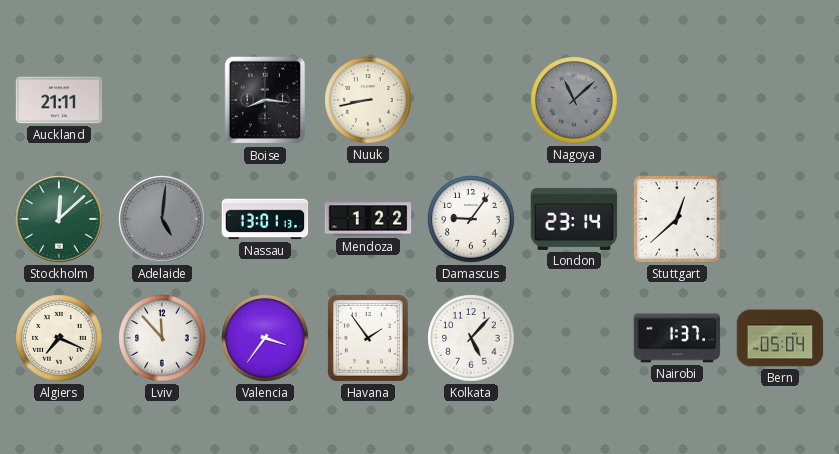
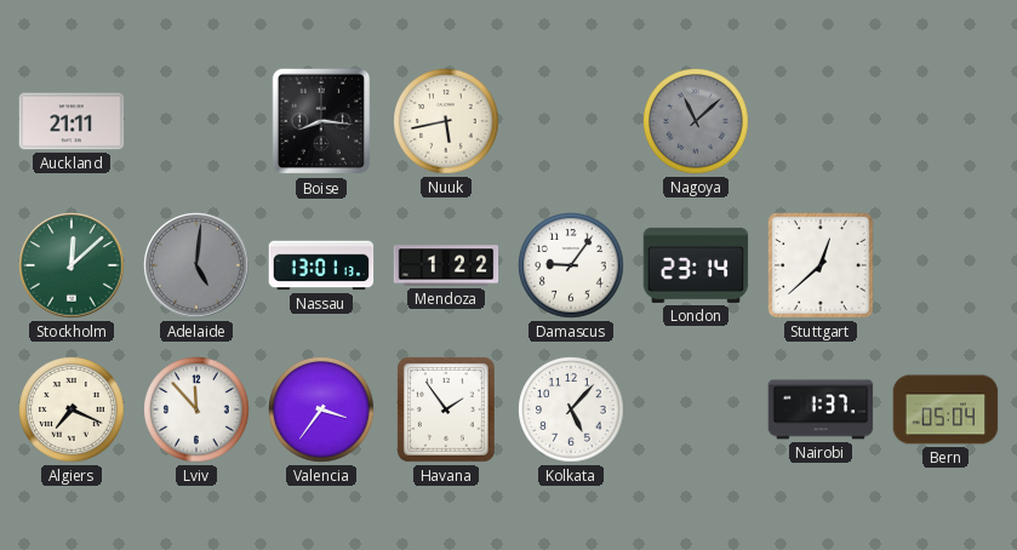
Nuuk: 8:43 -> 5:43 (446, 121)
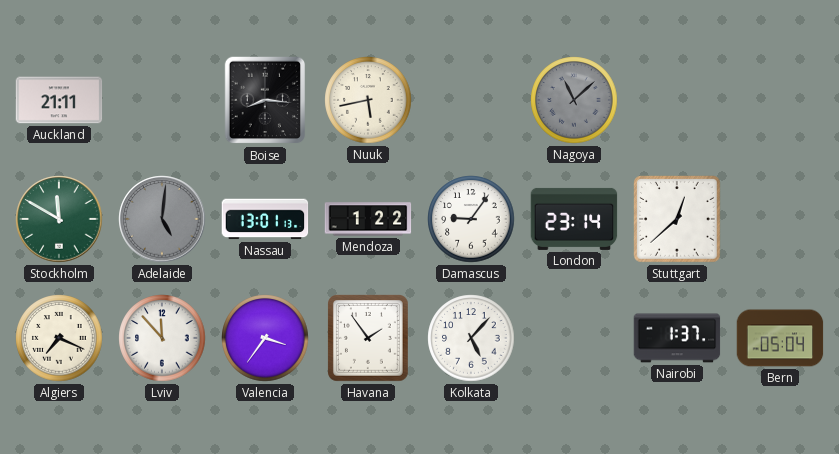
Stockholm: 12:08 -> 11:50 (59, 219)
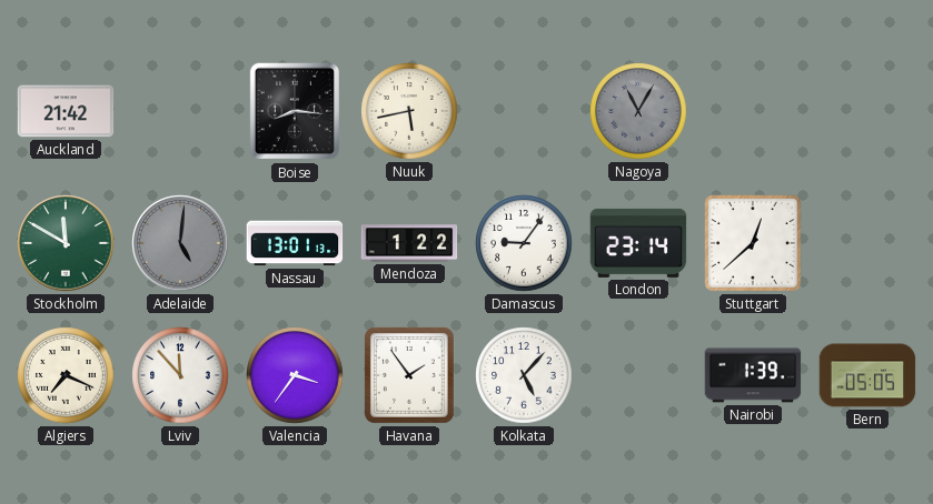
Auckland: 21:11 -> 21:42 (66, 111)
Nagoya: 11:08 -> 11:05 (638, 111)
Nairobi: 1:37 -> 1:39 (753, 375)
Bern: 05:04 -> 05:05 (867, 375)
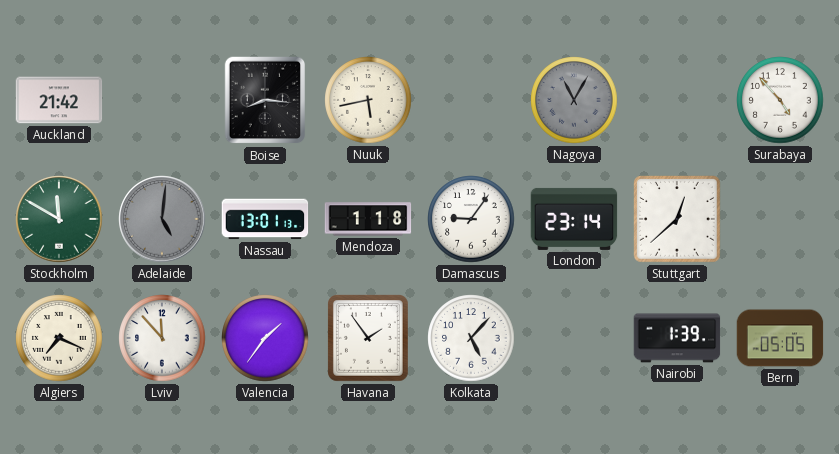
Surabaya: none -> 4:53 (780, 100)
Mendoza: 1:22 -> 1:18 (368, 219)
Valencia: 3:36 -> 1:36 (265, 338)
